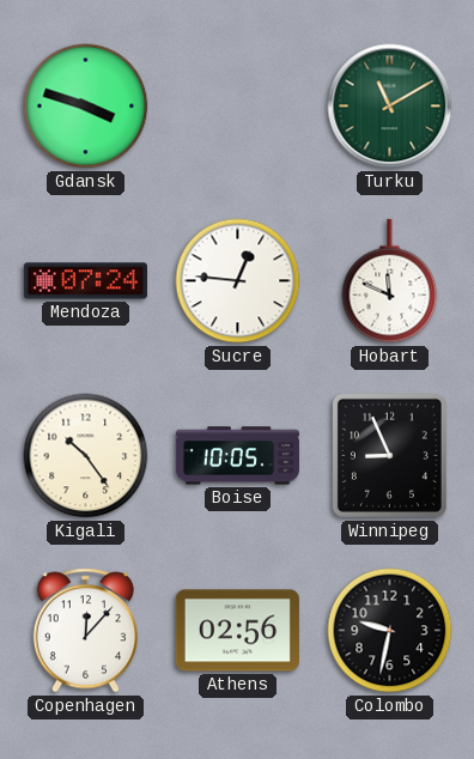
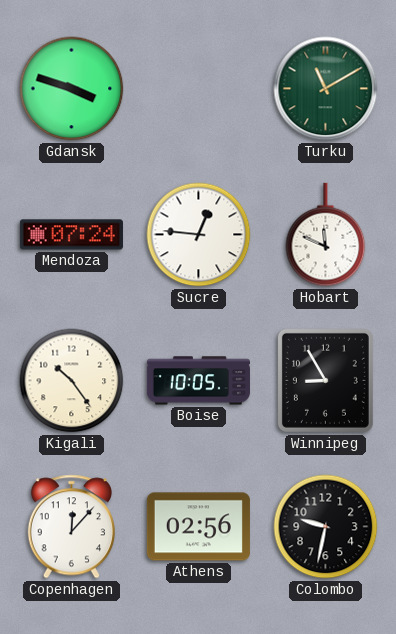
Winnipeg: 8:56 -> 8:55 (325, 380)
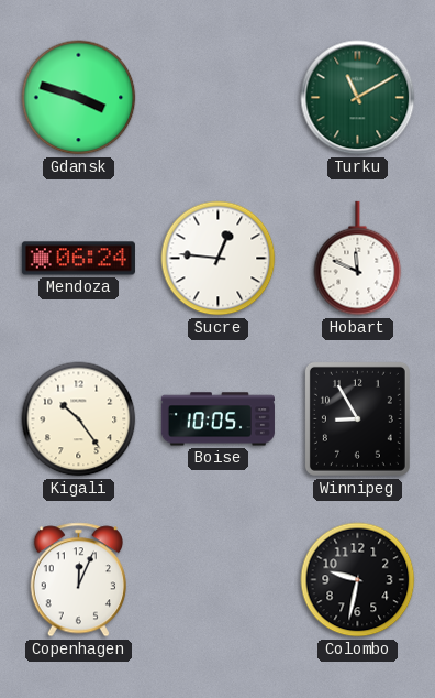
Mendoza: 07:24 -> 06:24 (78, 259)
Copenhagen: 12:07 -> 12:04 (78, 580)
Athens: 02:56 -> none (198, 527)
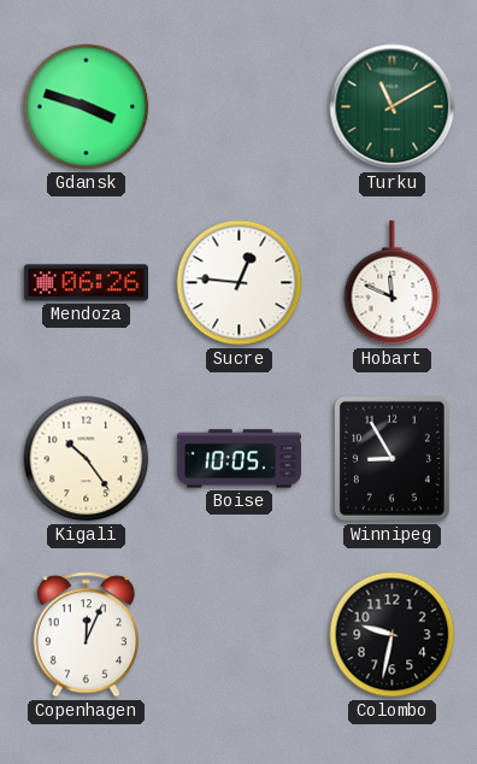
Mendoza: 06:24 -> 06:26 (86, 283)
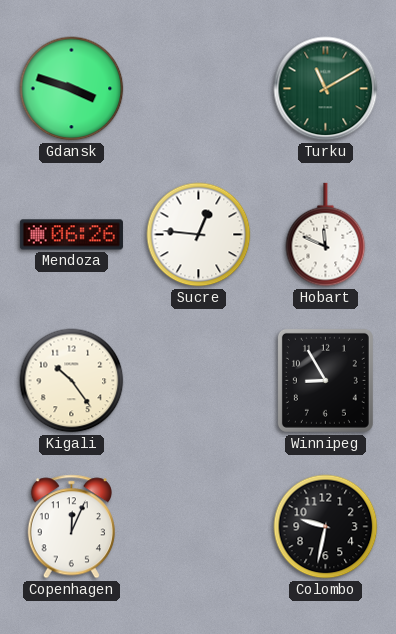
Boise: 10:05 -> none (238, 459)
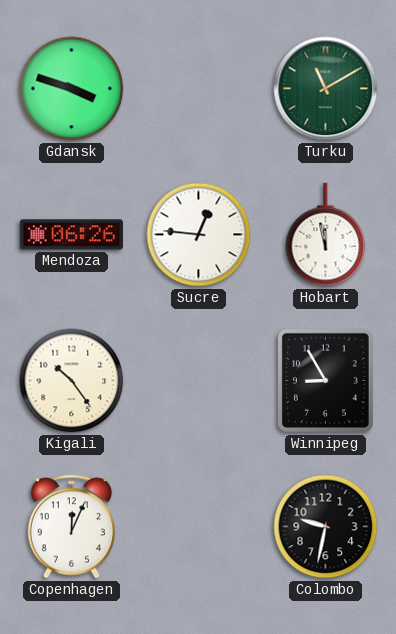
Hobart: 11:49 -> 11:58 (326, 235)
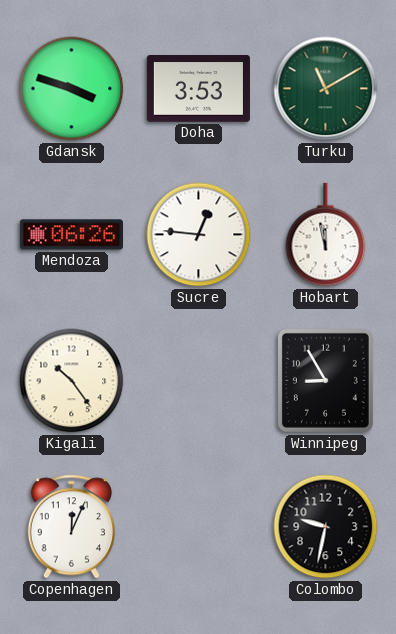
Doha: none -> 3:53 (198, 89)
